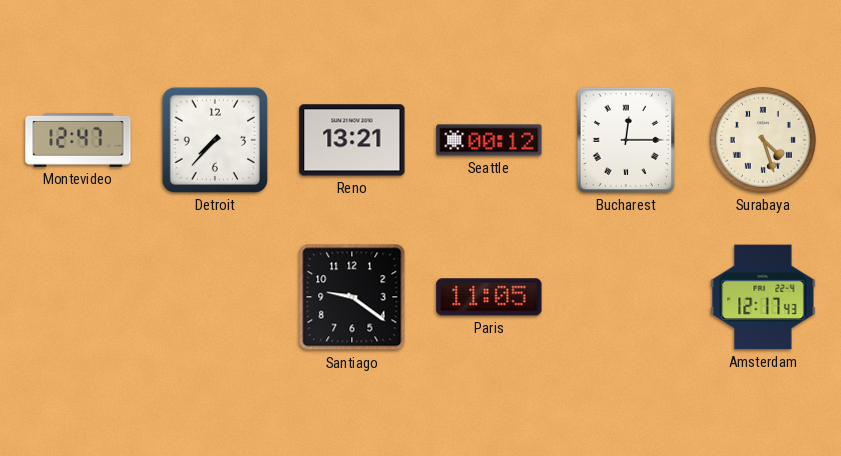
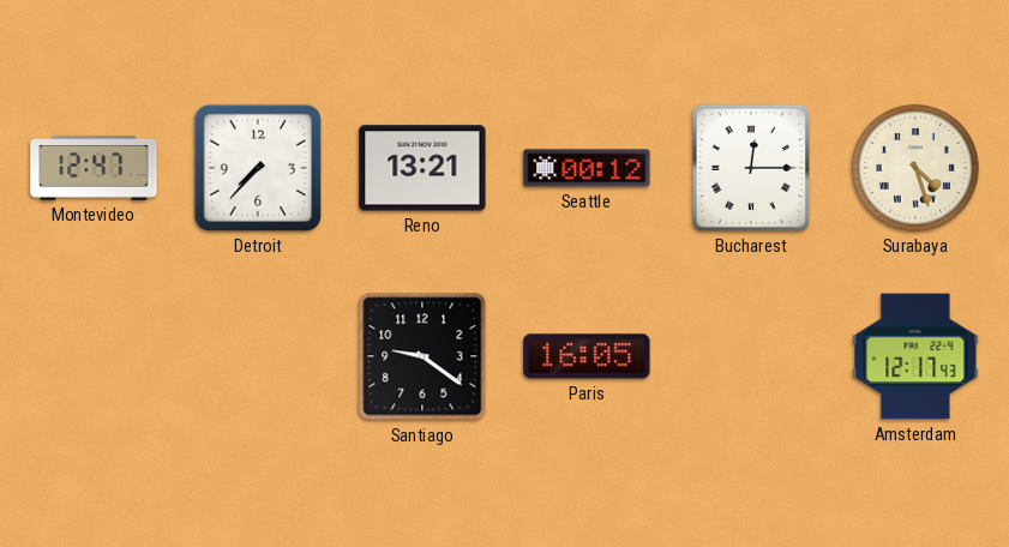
Paris: 11:05 -> 16:05 (587, 356)
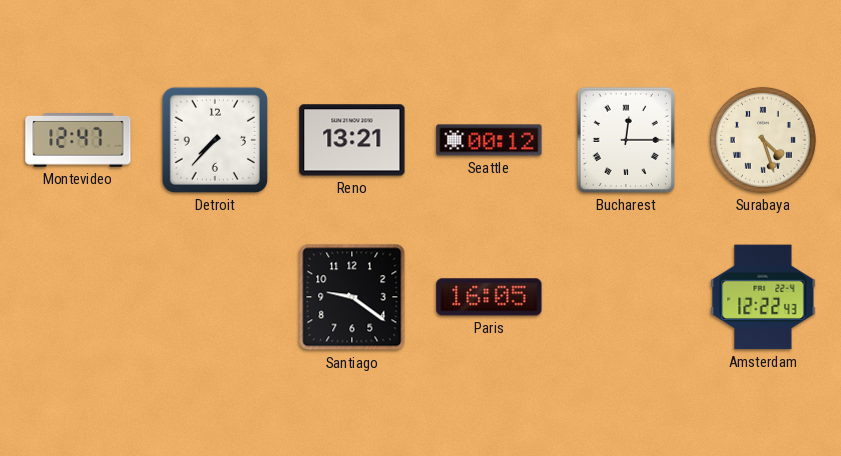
Amsterdam: 12:17 -> 12:22 (763, 297)
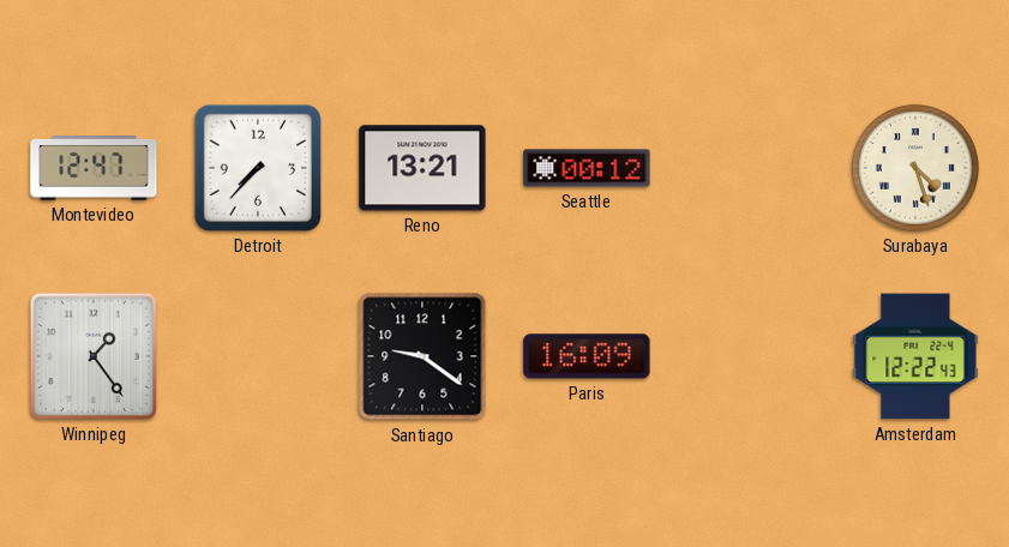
Bucharest: 12:15 -> none (626, 140)
Winnipeg: none -> 1:24 (94, 356)
Paris: 16:05 -> 16:09 (587, 356)
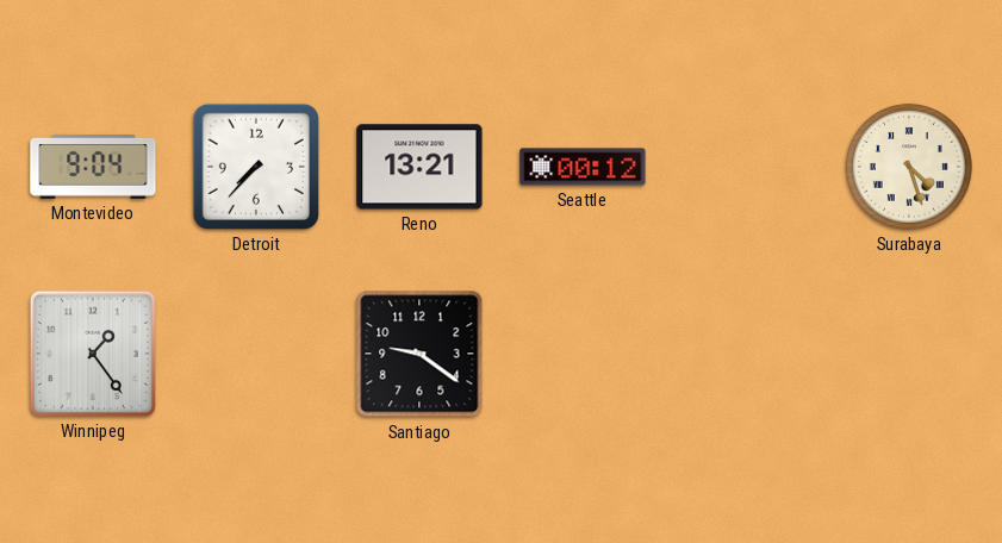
Montevideo: 12:47 -> 9:04 (93, 168)
Paris: 16:09 -> none (587, 356)
Amsterdam: 12:22 -> none (915, 356)
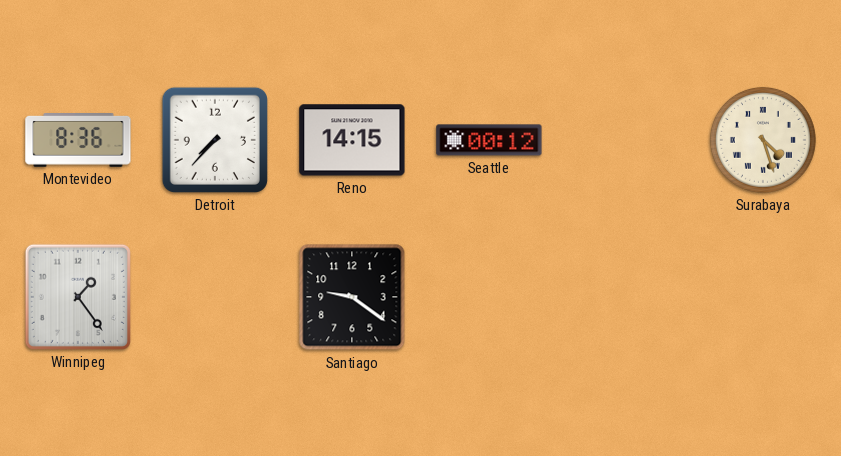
Montevideo: 9:04 -> 8:36 (78, 141)
Reno: 13:21 -> 14:15 (352, 140)
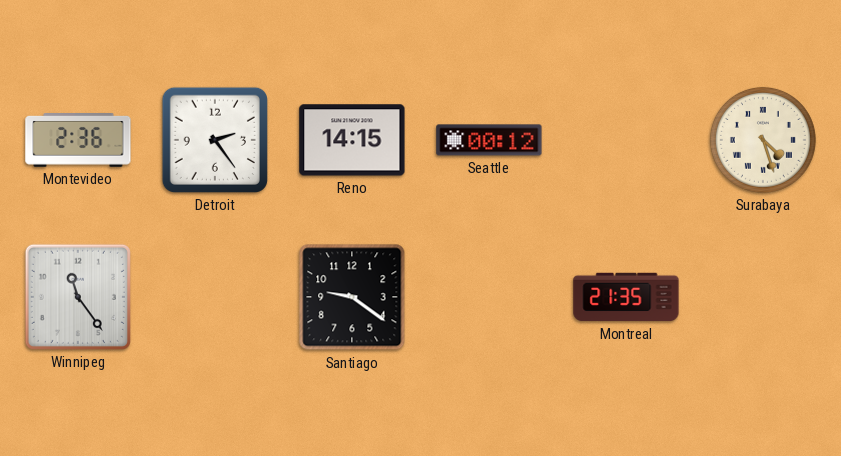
Montevideo: 8:36 -> 2:36 (78, 141)
Detroit: 7:37 -> 2:24 (215, 140)
Winnipeg: 1:24 -> 11:24 (78, 297)
Montreal: none -> 21:35 (626, 297)
